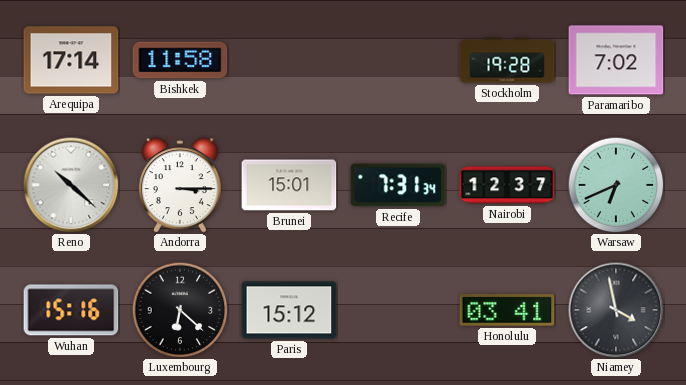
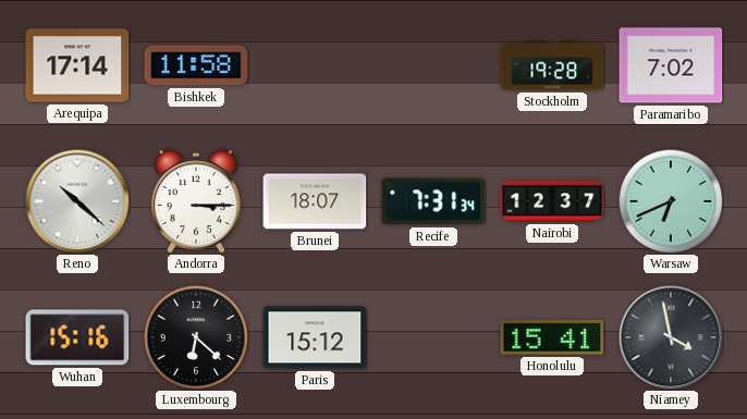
Brunei: 15:01 -> 18:07 (315, 201)
Honolulu: 03:41 -> 15:41 (552, 337)
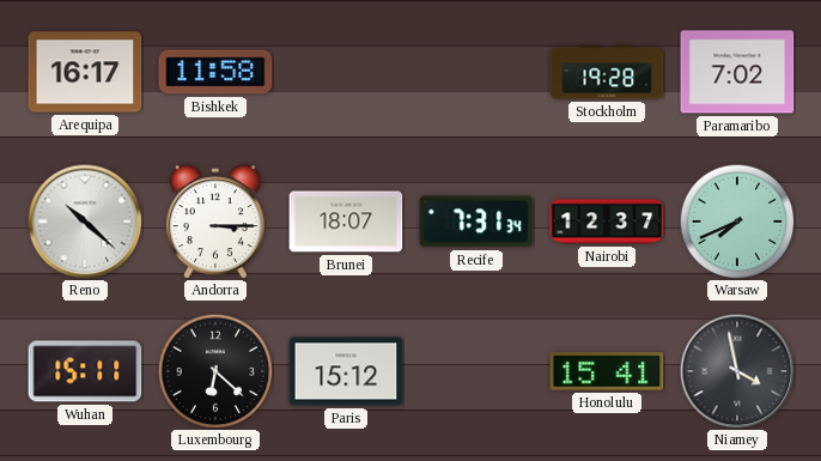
Arequipa: 17:14 -> 16:17 (85, 72)
Warsaw: 6:41 -> 7:41 (737, 222)
Wuhan: 15:16 -> 15:11 (85, 371)
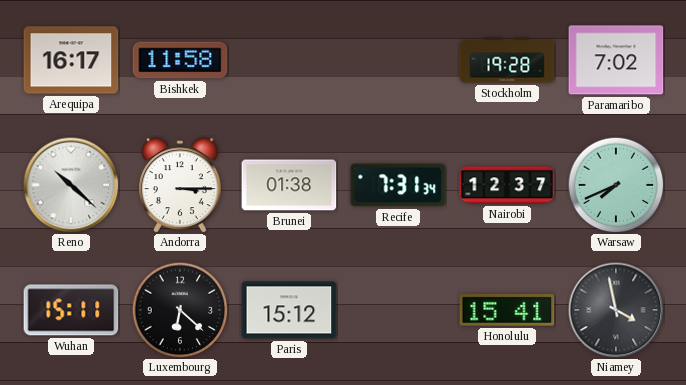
Brunei: 18:07 -> 01:38 (289, 185)
